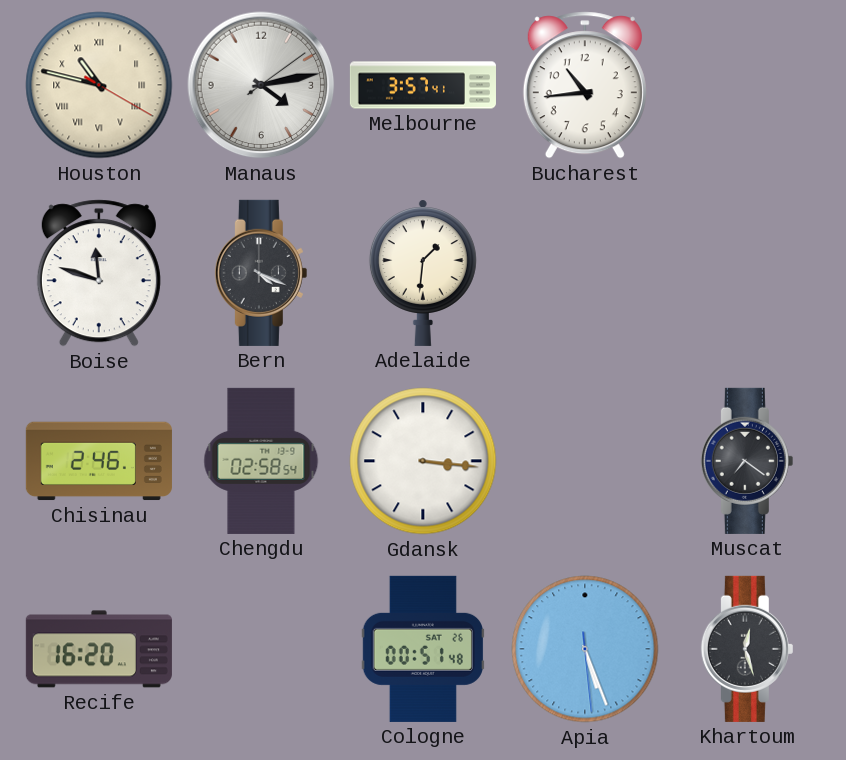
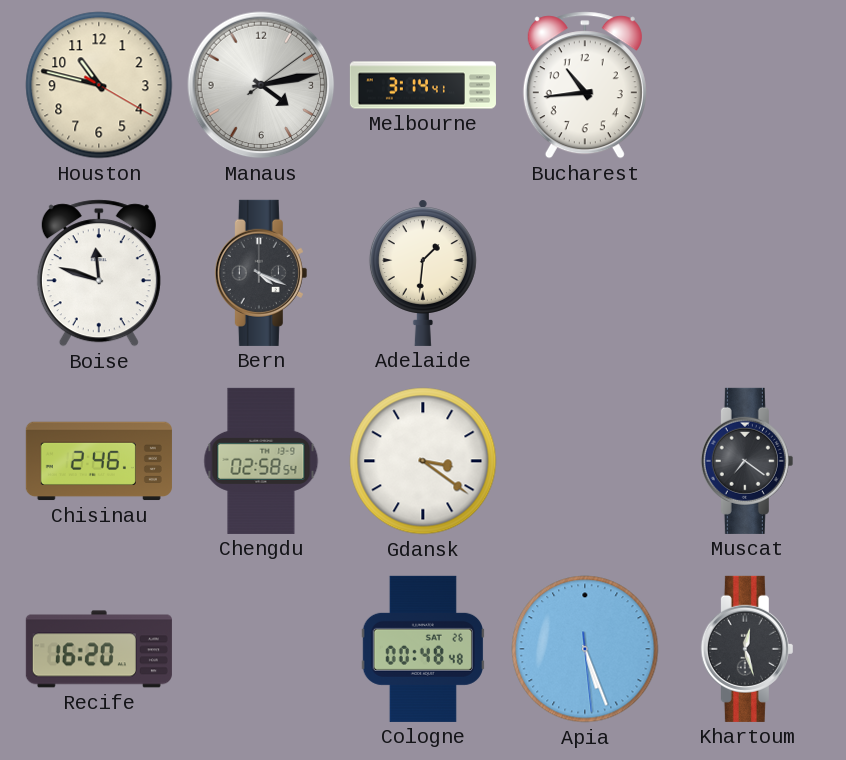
Houston numerals: Roman -> Arabic (99, 85)
Melbourne: 3:57 -> 3:14 (423, 85)
Gdansk: 3:16 -> 3:21 (423, 461)
Cologne: 00:51 -> 00:48 (423, 649)
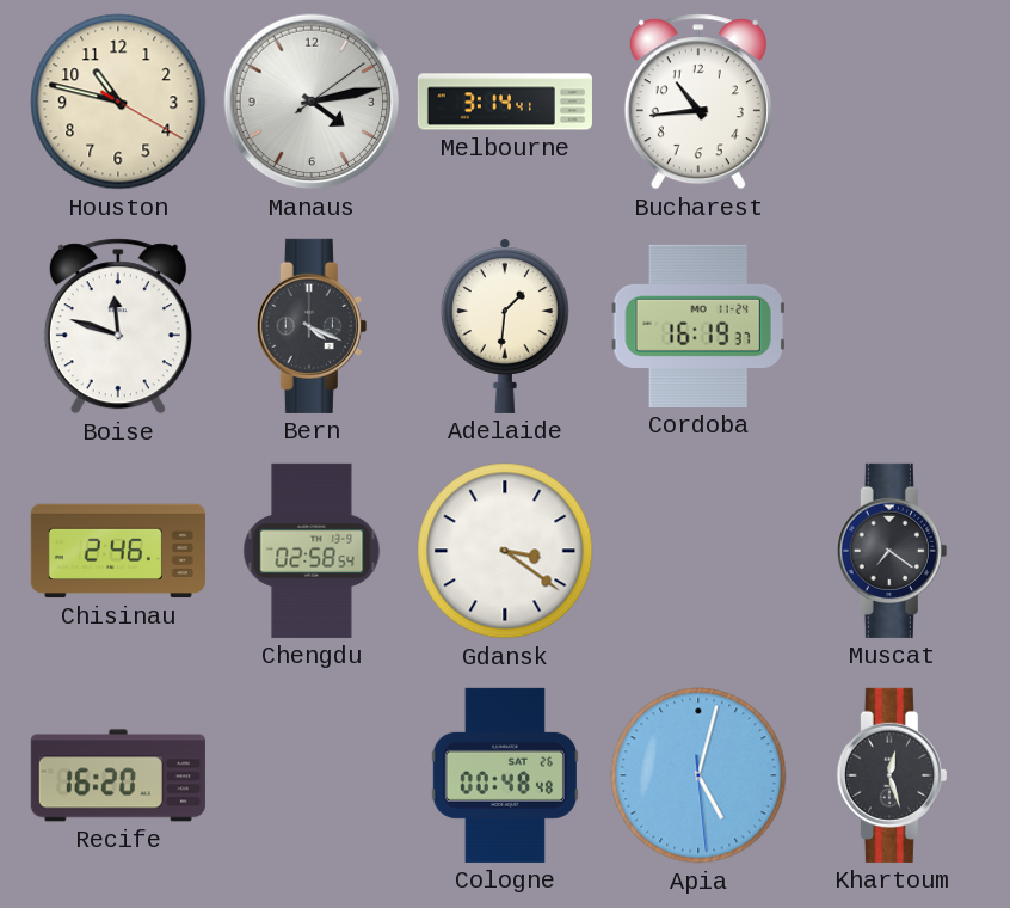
Cordoba: none -> 16:19 (698, 326)
Apia: 5:26 -> 5:02 (698, 775)
